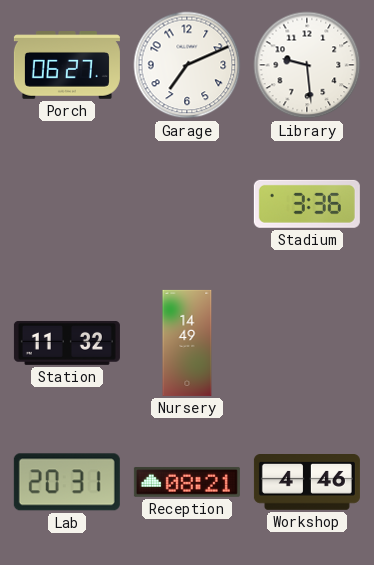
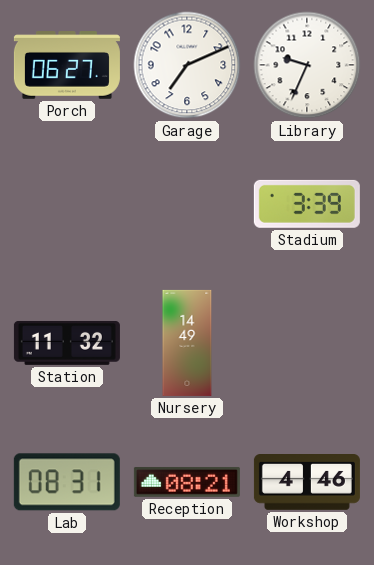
Library: 9:29 -> 9:34 (307, 65)
Stadium: 3:36 -> 3:39 (307, 204)
Lab: 20:31 -> 08:31 (67, 482)
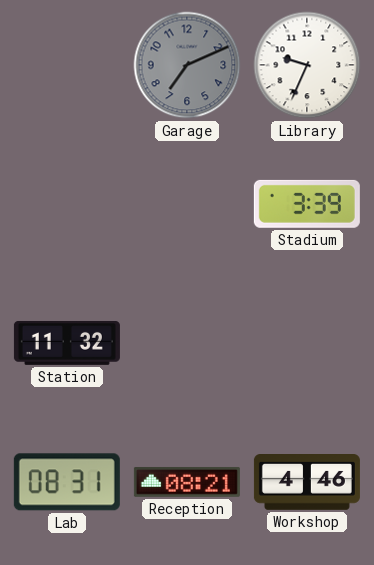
Porch: 06:27 -> none (67, 65)
Garage dial: white -> grey (187, 65)
Nursery: 14:49 -> none (187, 343)
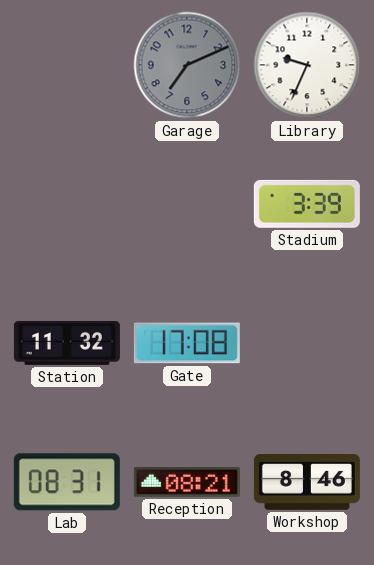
Gate: none -> 17:08 (187, 343)
Workshop: 4:46 -> 8:46 (307, 483)
